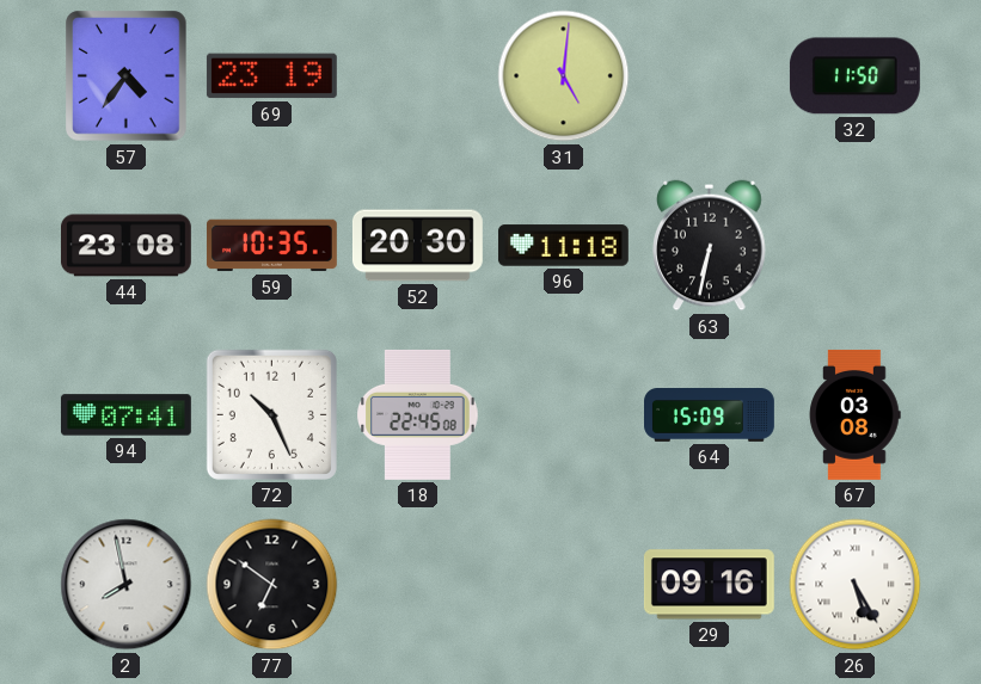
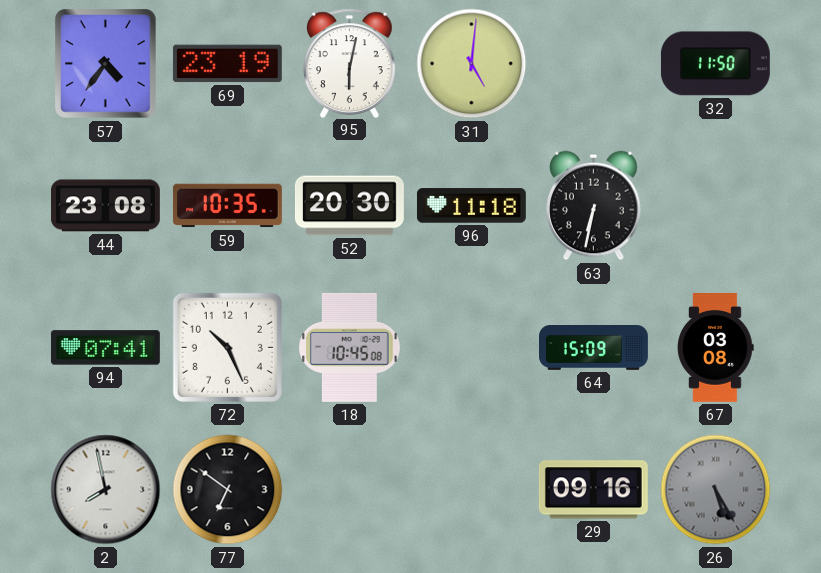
95: none -> 6:02 (350, 63)
18: 22:45 -> 10:45 (350, 347)
26 dial: white -> grey (716, 490)
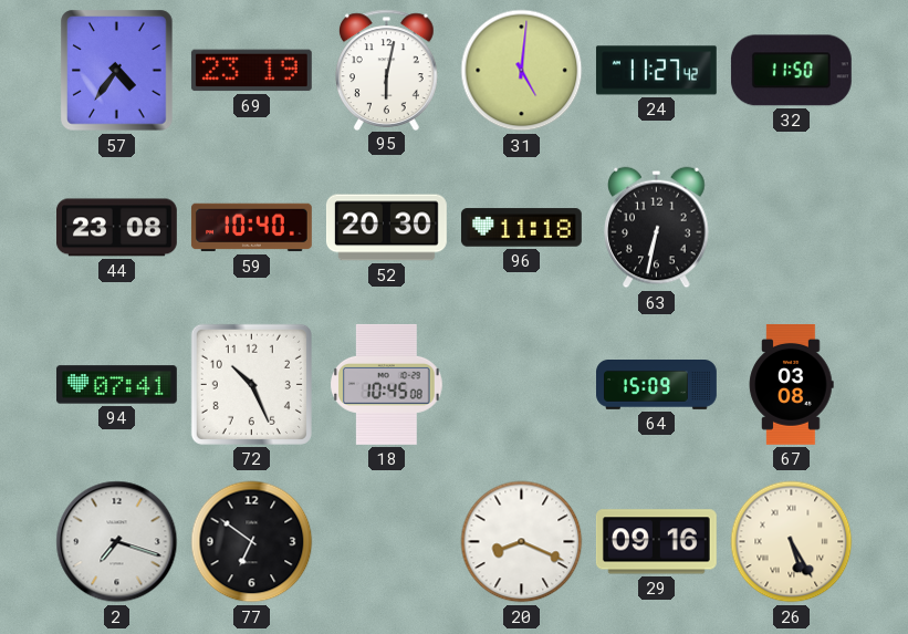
24: none -> 11:27 (656, 71)
59: 10:35 -> 10:40 (251, 228)
2: 7:58 -> 7:18 (117, 542)
20: none -> 8:19 (522, 542)
26 dial: grey -> cream (792, 542)
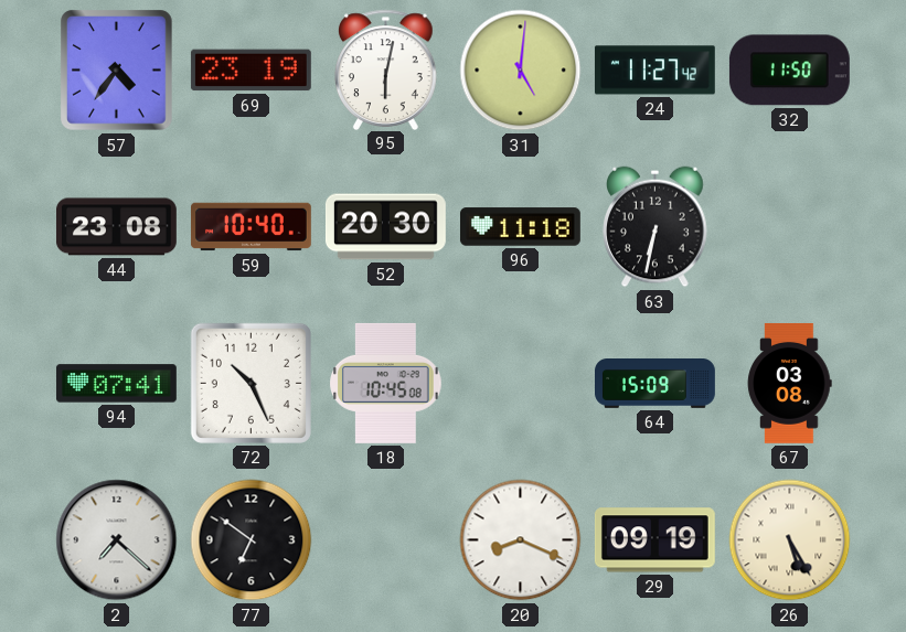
2: 7:18 -> 7:22 (117, 540)
29: 09:16 -> 09:19 (654, 540)
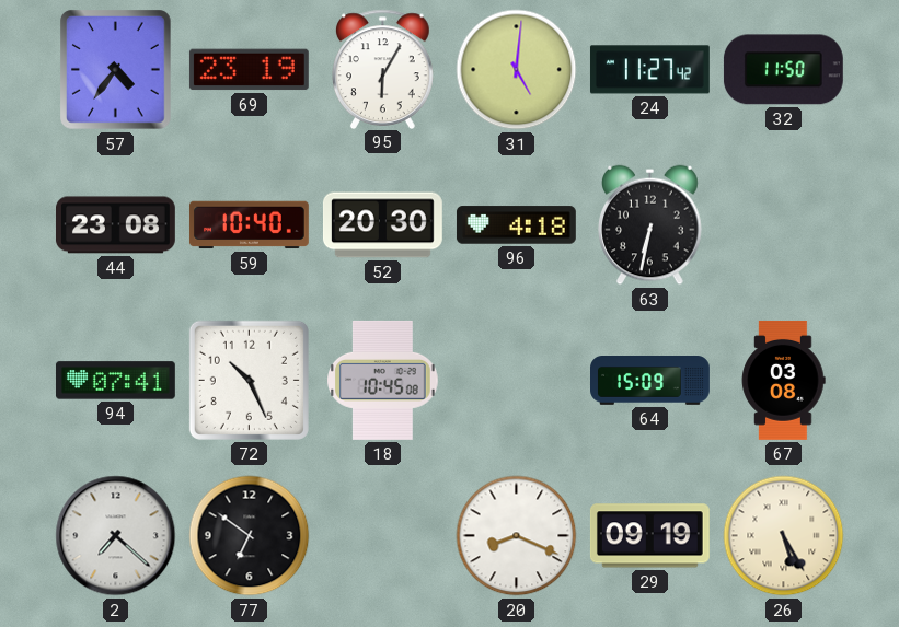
95: 6:02 -> 6:05 (383, 69)
96: 11:18 -> 4:18 (516, 225)
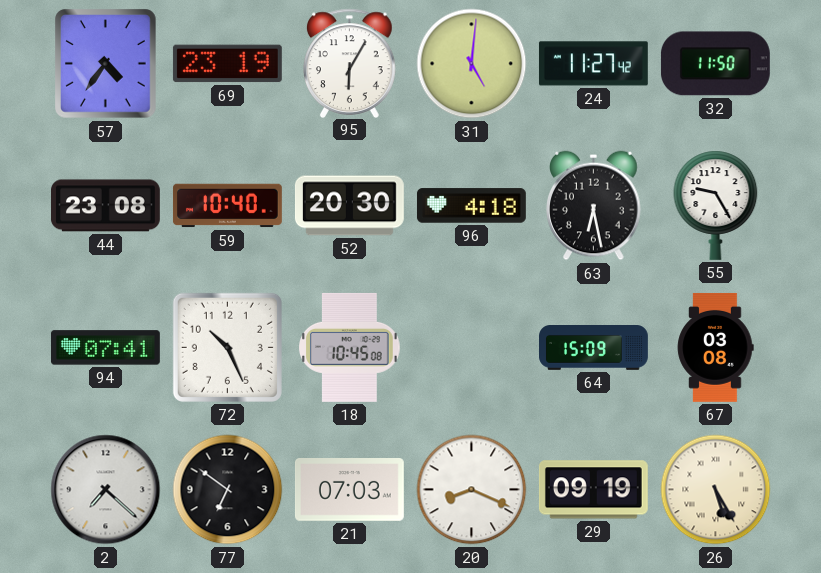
63: 6:32 -> 6:28 (594, 206)
55: none -> 9:25 (716, 205)
21: none -> 07:03 (349, 490)
